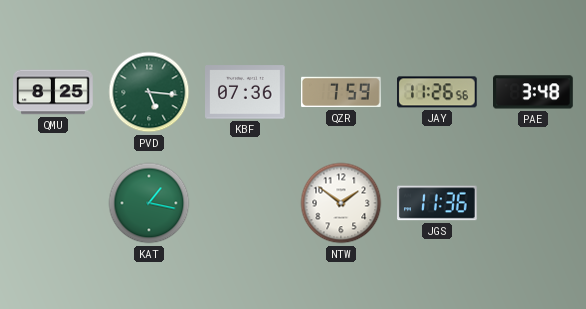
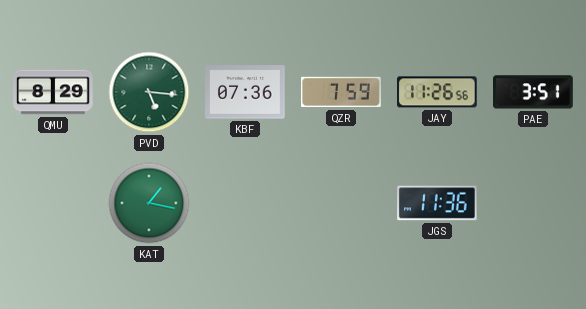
QMU: 8:25 -> 8:29 (53, 92)
PAE: 3:48 -> 3:51 (534, 92)
NTW: 1:51 -> none (341, 203)
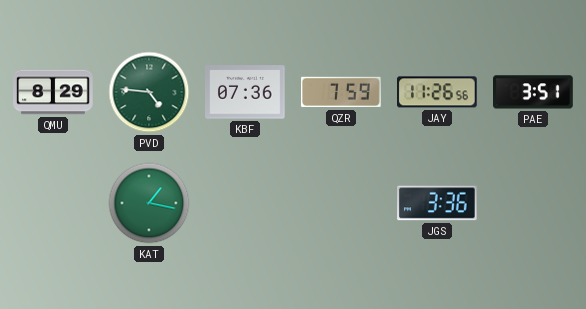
PVD: 5:16 -> 4:46 (149, 92)
JGS: 11:36 -> 3:36 (438, 203)
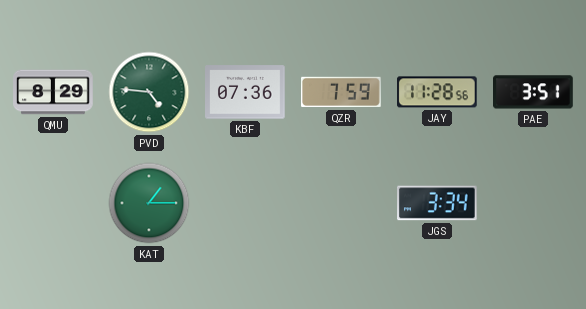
JAY: 11:26 -> 11:28 (438, 92)
KAT: 1:17 -> 1:15 (149, 203)
JGS: 3:36 -> 3:34 (438, 203)
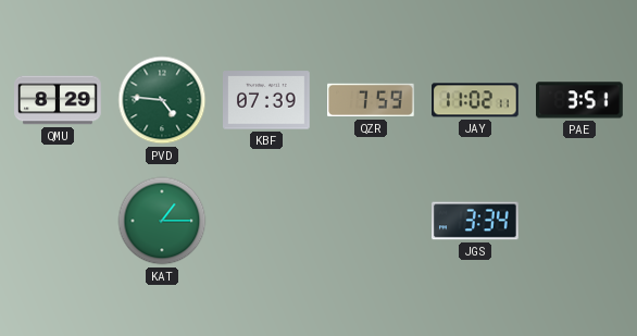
KBF: 07:36 -> 07:39 (266, 100)
JAY: 11:28 -> 11:02 (476, 100)
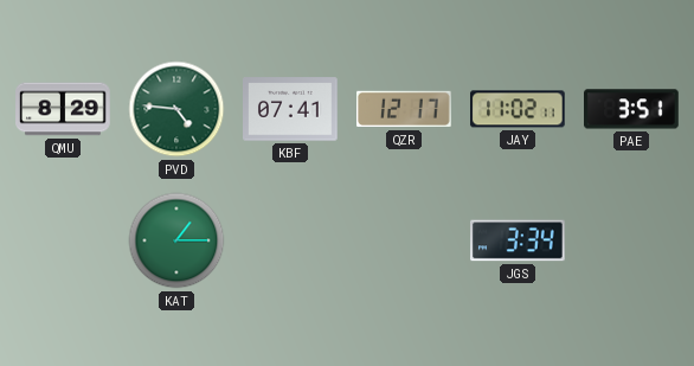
KBF: 07:39 -> 07:41 (290, 109)
QZR: 7:59 -> 12:17 (405, 109)
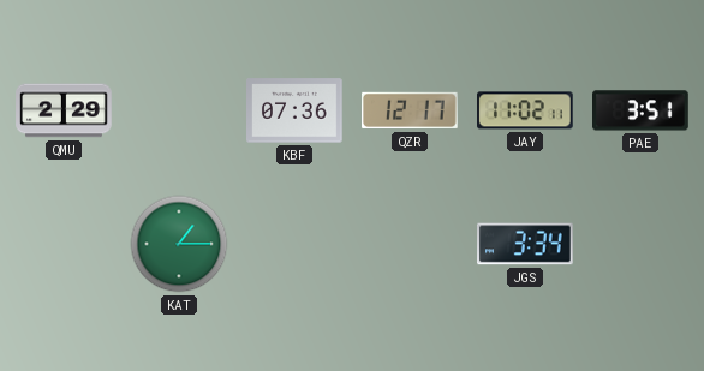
QMU: 8:29 -> 2:29 (64, 110)
PVD: 4:46 -> none (176, 109)
KBF: 07:41 -> 07:36 (294, 110)
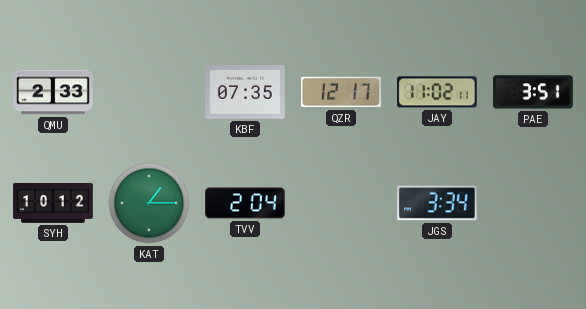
QMU: 2:29 -> 2:33 (53, 92)
KBF: 07:36 -> 07:35 (245, 92)
SYH: none -> 10:12 (53, 203)
TVV: none -> 2:04 (245, 203)
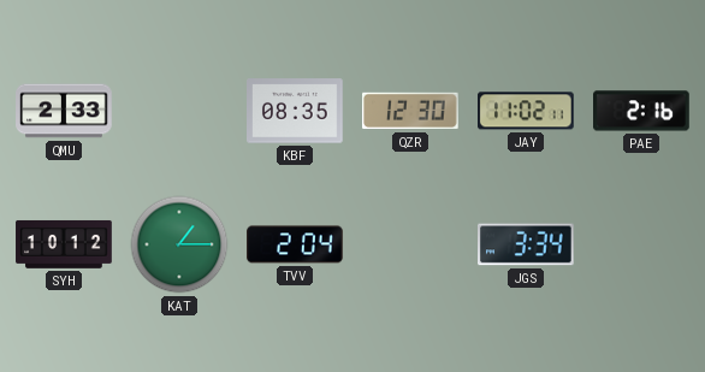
KBF: 07:35 -> 08:35 (295, 111)
QZR: 12:17 -> 12:30 (411, 111)
PAE: 3:51 -> 2:16 (642, 111)
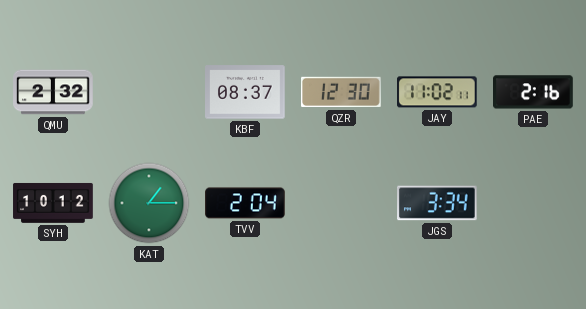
QMU: 2:33 -> 2:32 (53, 92)
KBF: 08:35 -> 08:37 (245, 92)
